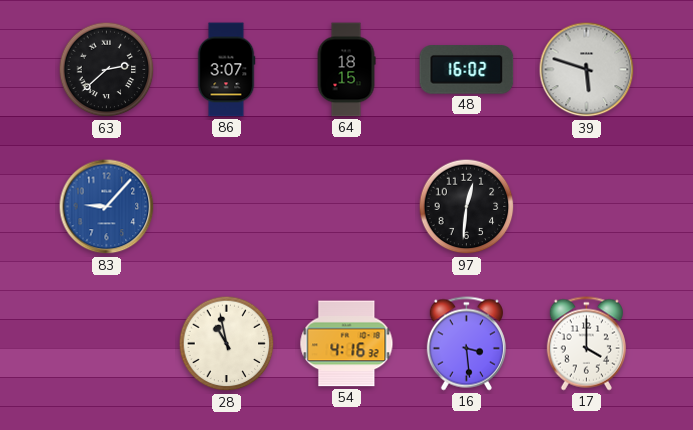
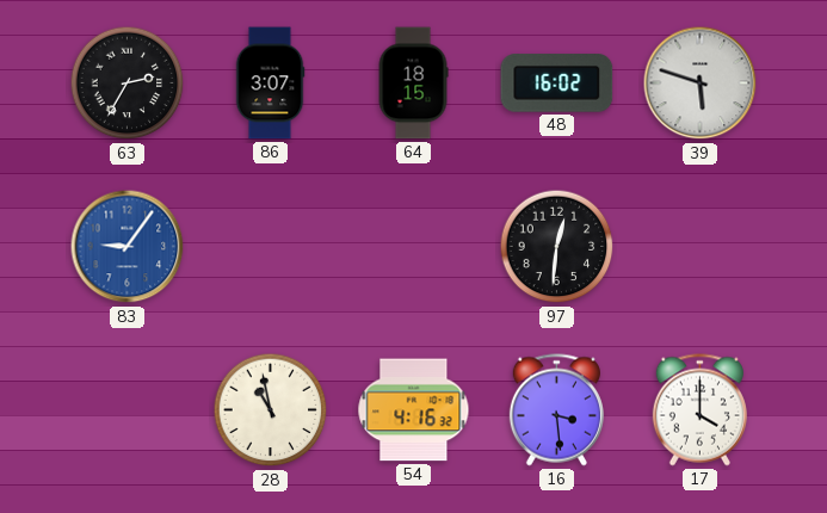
63: 2:38 -> 2:35 (128, 84)
83: 9:07 -> 9:06 (128, 247)
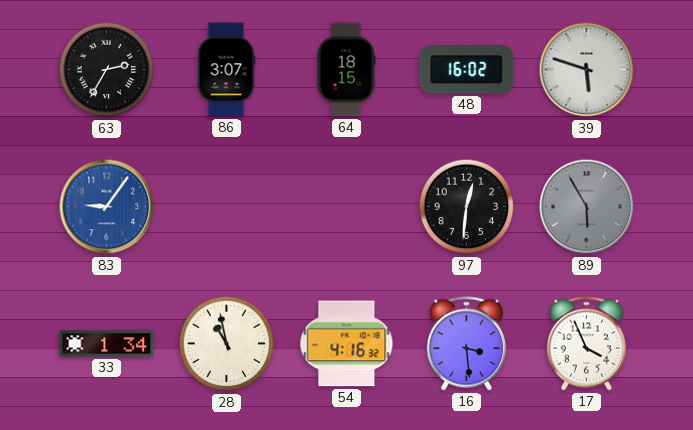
89: none -> 5:55 (587, 207)
33: none -> 1:34 (107, 344)
17: 4:00 -> 3:56 (586, 344)
